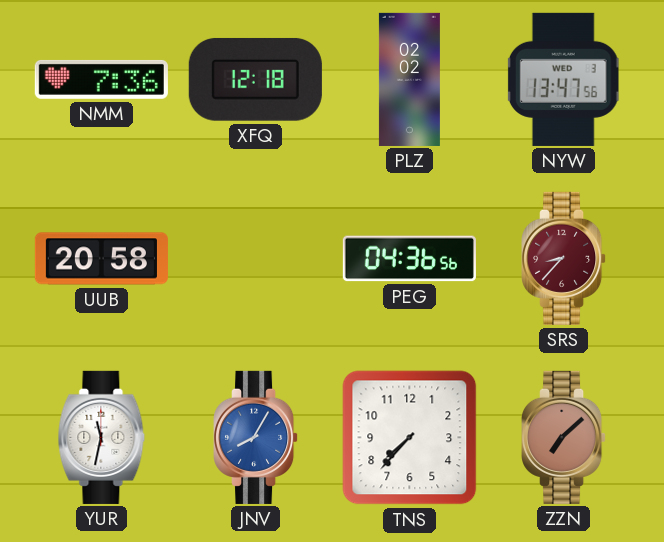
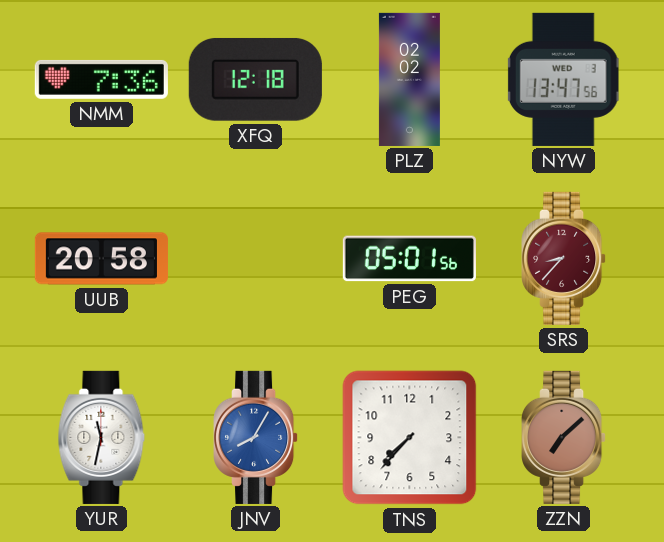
PEG: 04:36 -> 05:01 (409, 259)
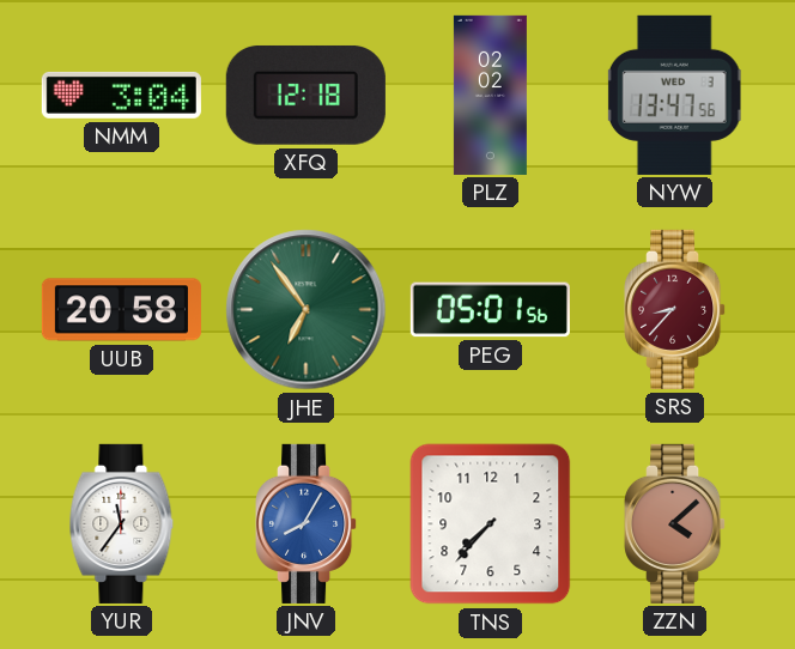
NMM: 7:36 -> 3:04 (121, 95)
JHE: none -> 6:54 (307, 310)
YUR: 11:32 -> 11:36 (122, 523)
ZZN: 7:08 -> 4:08 (676, 523)
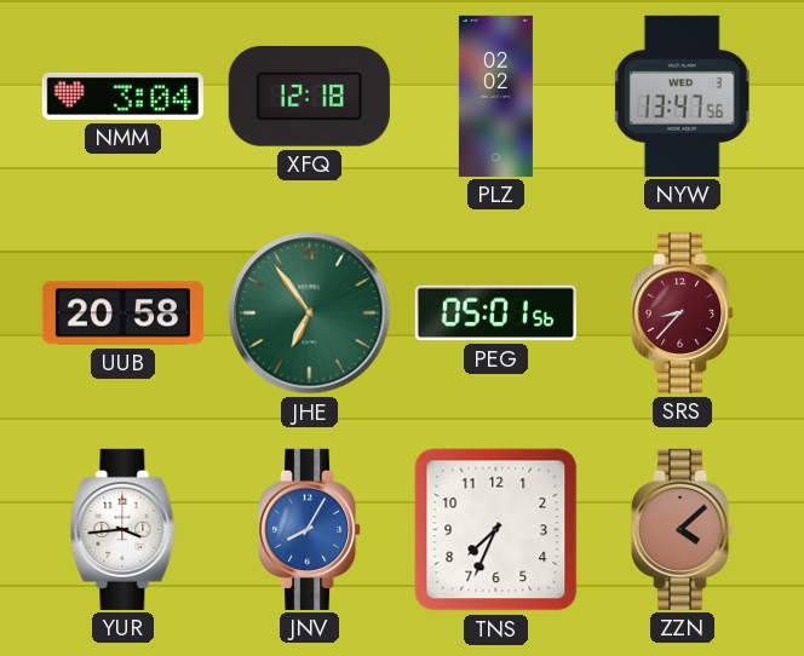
YUR: 11:36 -> 3:44 (124, 529)
TNS: 7:37 -> 7:34 (496, 530)
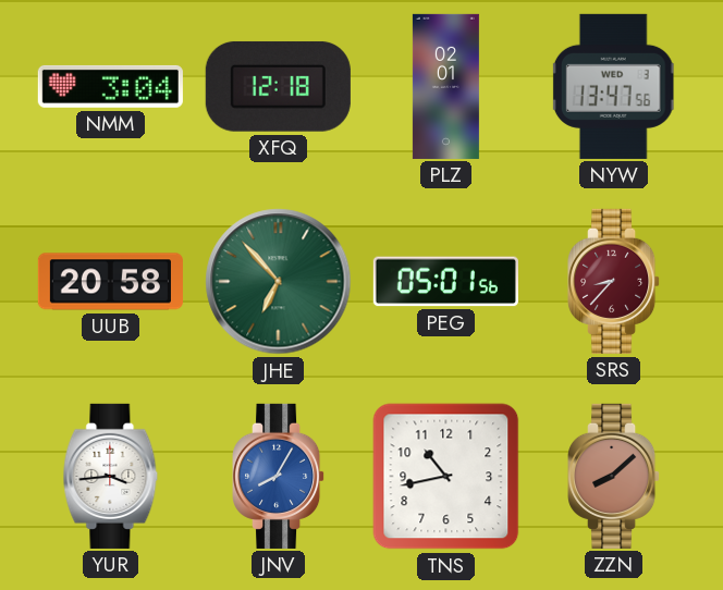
PLZ: 02:02 -> 02:01 (445, 86)
JHE: 6:54 -> 6:53 (279, 282)
TNS: 7:34 -> 10:43 (446, 477)
ZZN: 4:08 -> 8:08 (615, 476)
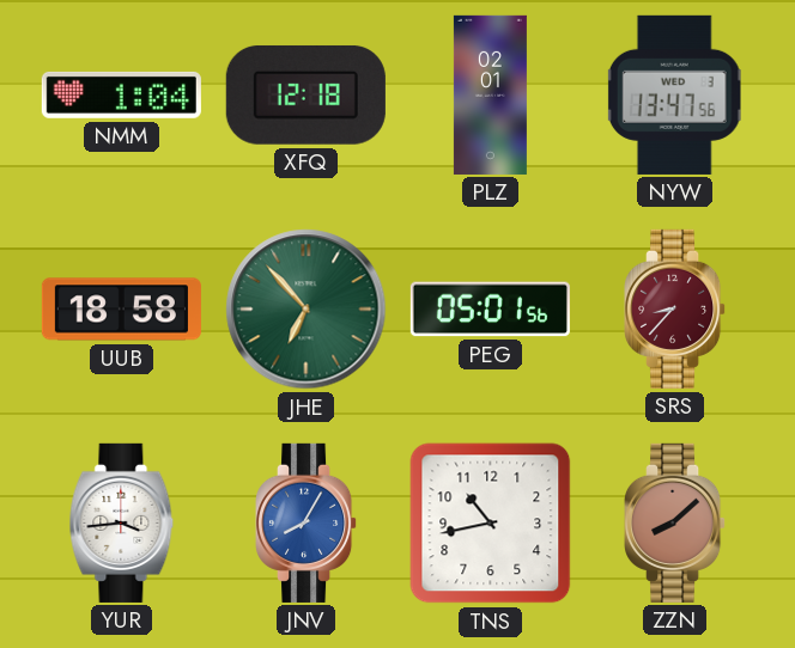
NMM: 3:04 -> 1:04 (121, 94)
UUB: 20:58 -> 18:58 (121, 310)
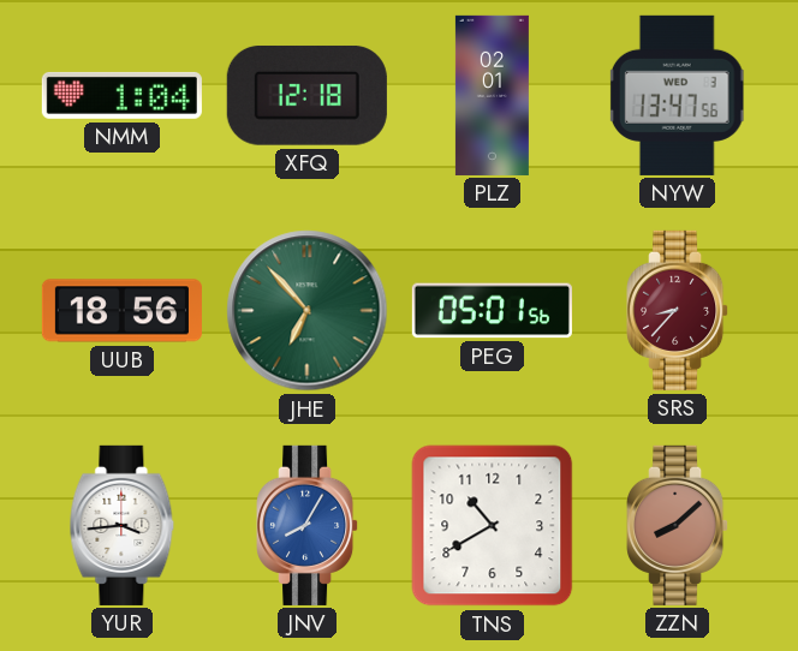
UUB: 18:58 -> 18:56 (121, 311)
TNS: 10:43 -> 10:40 (493, 526)
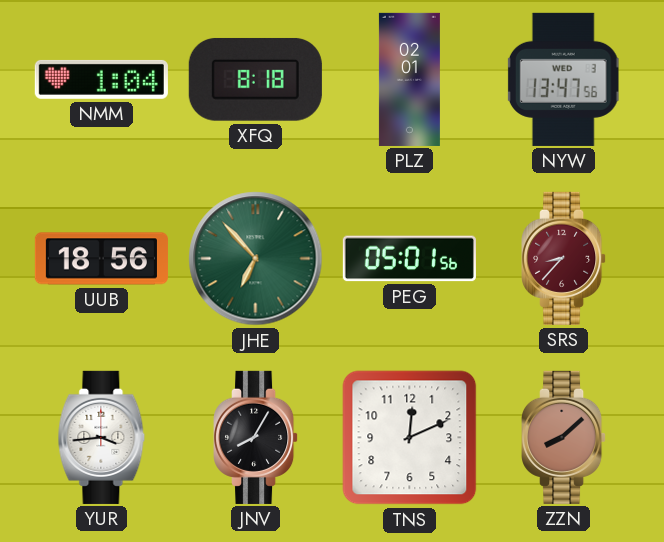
XFQ: 12:18 -> 8:18 (255, 79)
JNV dial: blue -> black (257, 437)
TNS: 10:40 -> 12:11 (410, 438)
